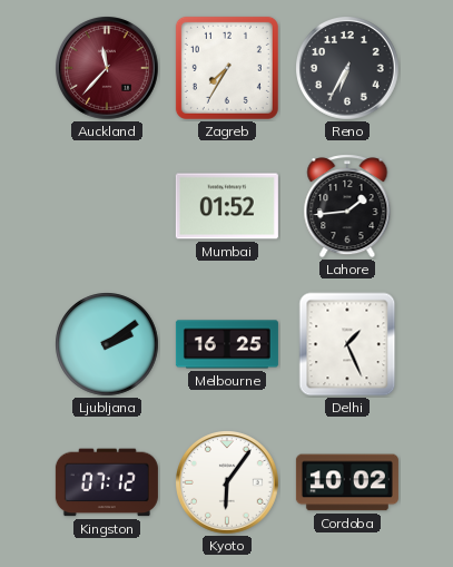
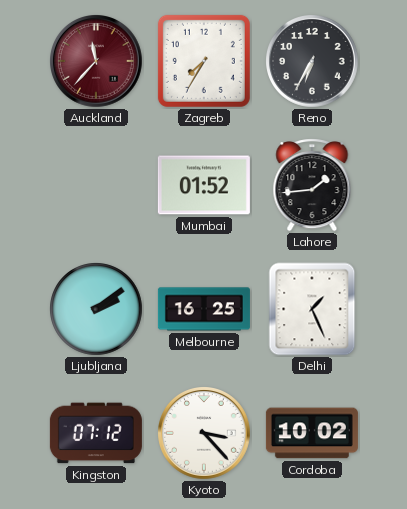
Kyoto: 6:06 -> 3:23 (205, 434)
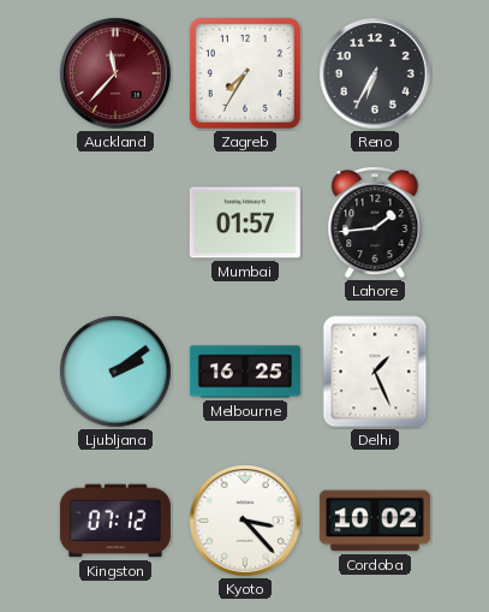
Mumbai: 01:52 -> 01:57 (245, 222)
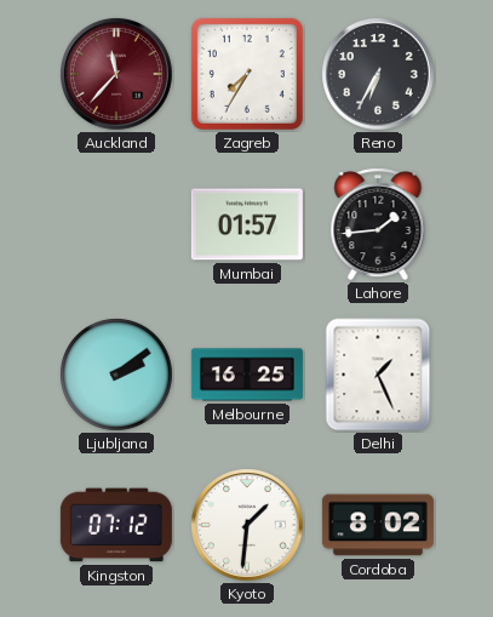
Kyoto: 3:23 -> 1:31 (248, 526)
Cordoba: 10:02 -> 8:02 (378, 525)
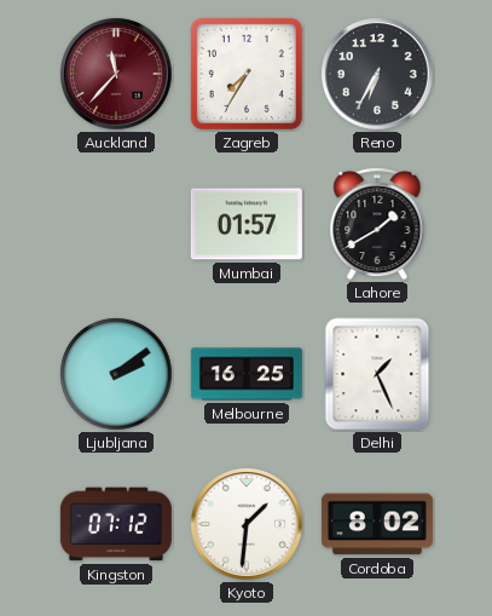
Lahore: 1:44 -> 1:40 (377, 224)
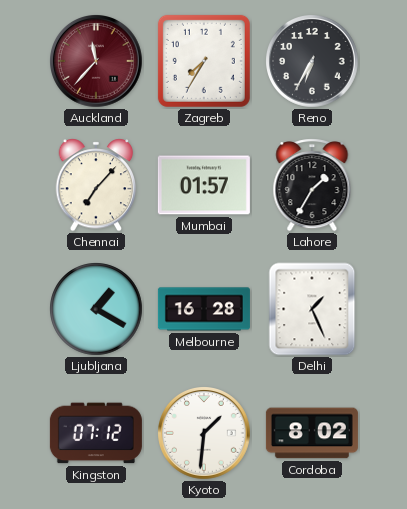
Chennai: none -> 7:07 (96, 185)
Lahore: 1:40 -> 1:35 (312, 185)
Ljubljana: 2:09 -> 1:20 (96, 309)
Melbourne: 16:25 -> 16:28 (204, 309)
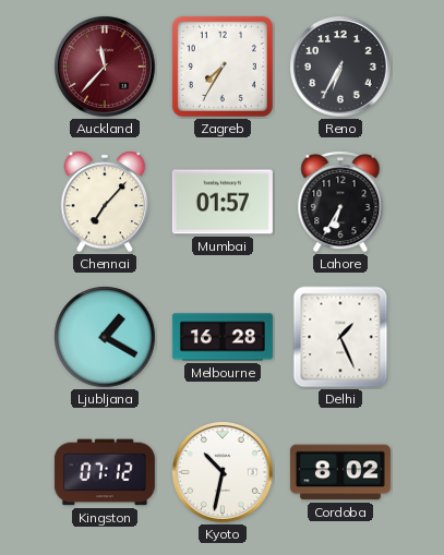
Lahore: 1:35 -> 6:35 (340, 202)
Kyoto: 1:31 -> 10:32 (224, 473)
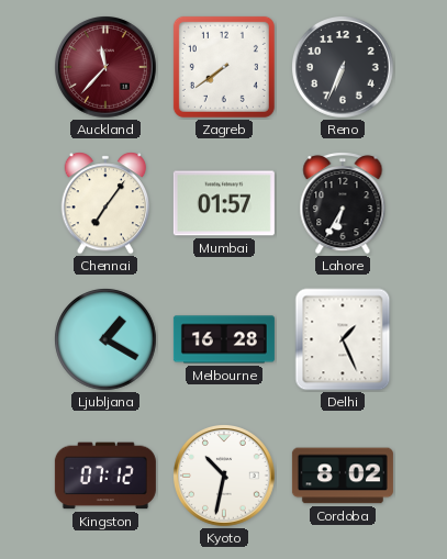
Zagreb: 7:35 -> 7:39 (224, 67)
Reno: 6:35 -> 6:34 (344, 68)
Chennai: 7:07 -> 7:06 (105, 203)
